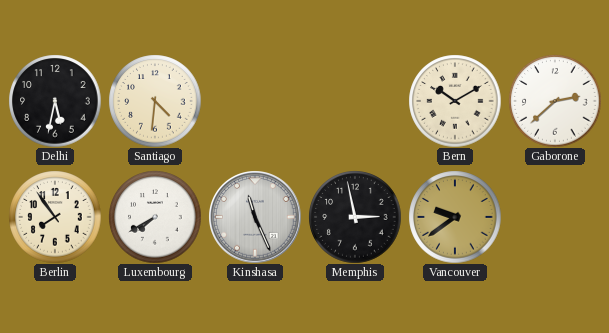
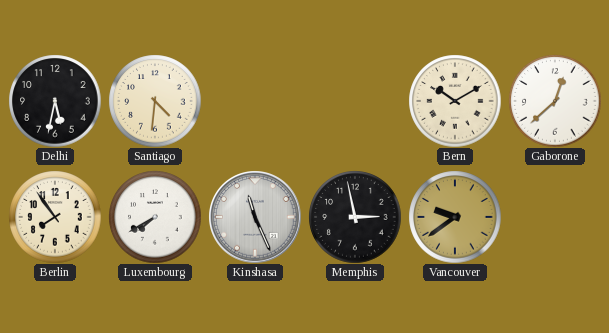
Gaborone: 2:38 -> 12:38 (555, 101)
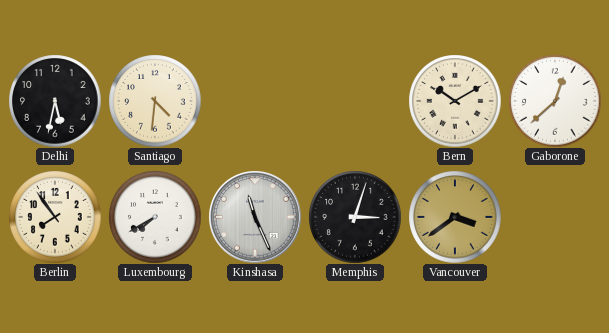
Memphis: 2:58 -> 3:03 (355, 217)
Vancouver: 9:39 -> 3:39 (455, 217)
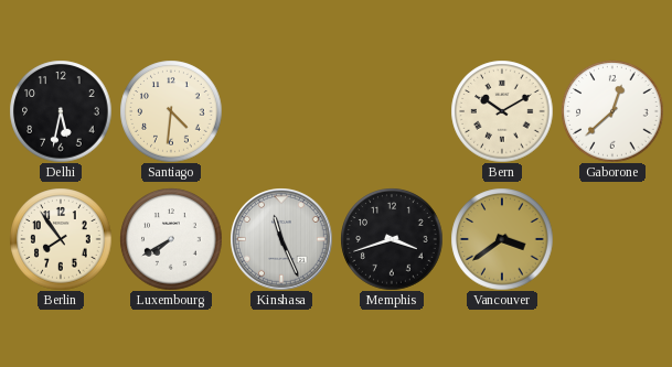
Memphis: 3:03 -> 3:42 (392, 239)
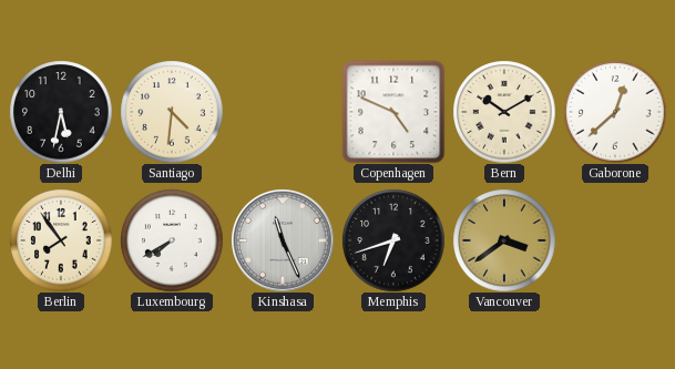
Copenhagen: none -> 4:49 (393, 112)
Memphis: 3:42 -> 6:42 (393, 240)
